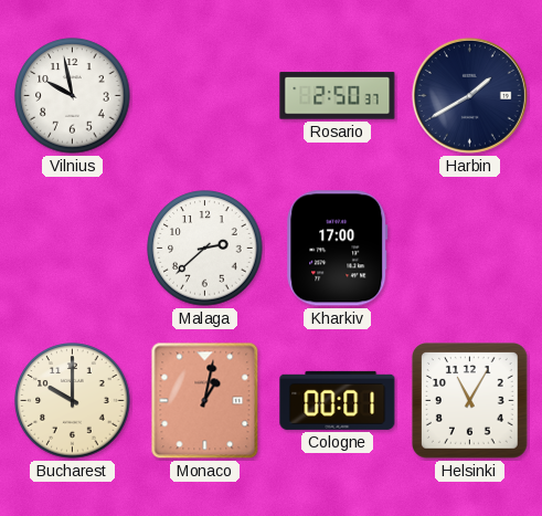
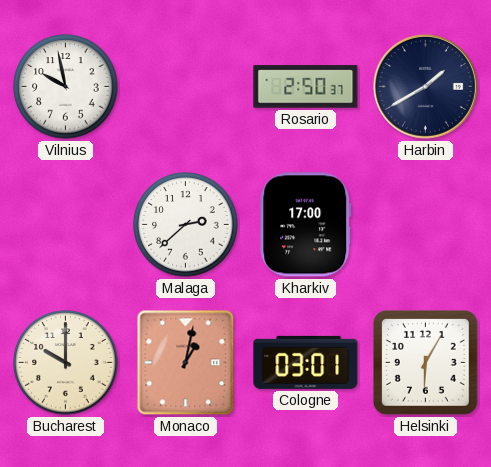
Cologne: 00:01 -> 03:01 (306, 362)
Helsinki: 11:05 -> 6:05 (426, 363)
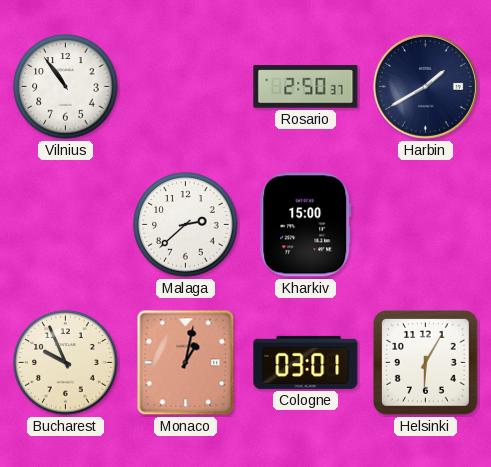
Vilnius: 9:58 -> 10:54 (66, 87)
Kharkiv: 17:00 -> 15:00 (306, 225)
Bucharest: 10:00 -> 9:56 (66, 363)
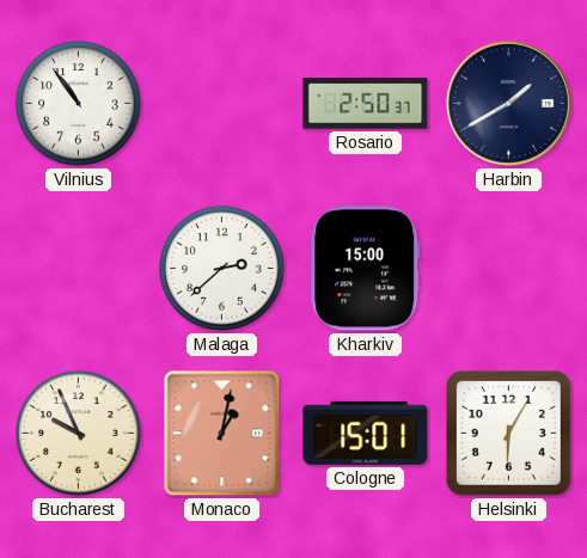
Cologne: 03:01 -> 15:01 (366, 433)
